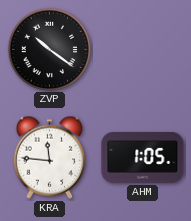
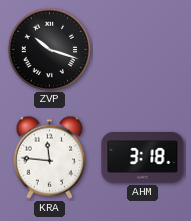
ZVP: 10:21 -> 10:18 (49, 49)
AHM: 1:05 -> 3:18 (143, 158)
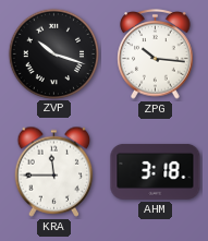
ZPG: none -> 10:16 (156, 55)
KRA: 11:46 -> 11:45 (54, 171)
